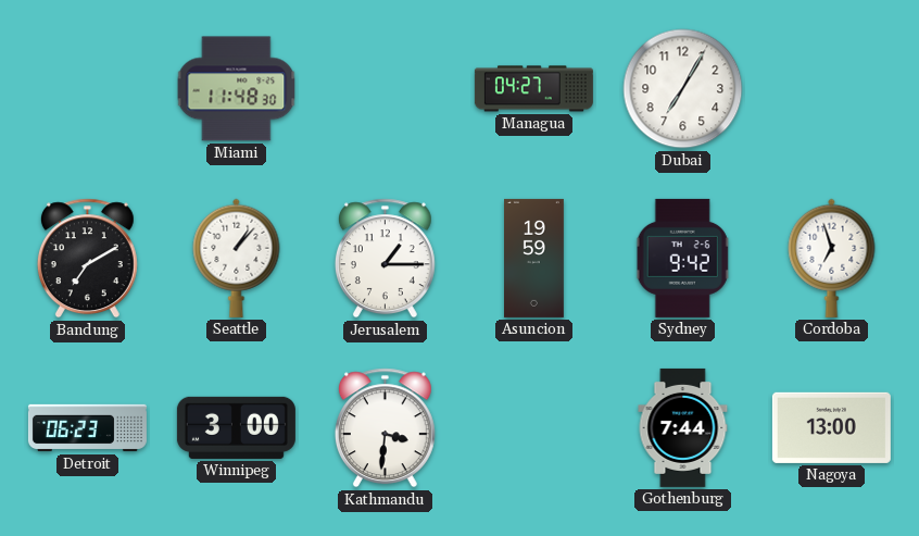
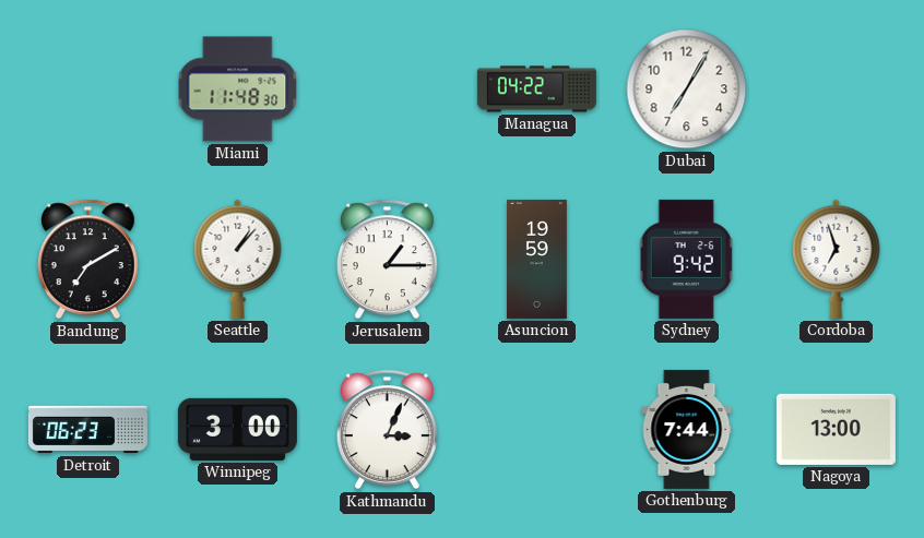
Managua: 04:27 -> 04:22 (536, 89)
Kathmandu: 3:31 -> 3:04 (387, 430)
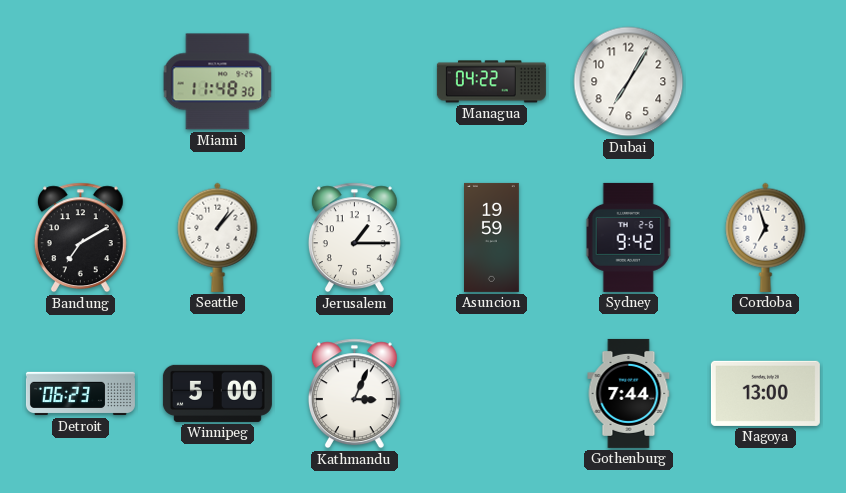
Winnipeg: 3:00 -> 5:00 (217, 393)
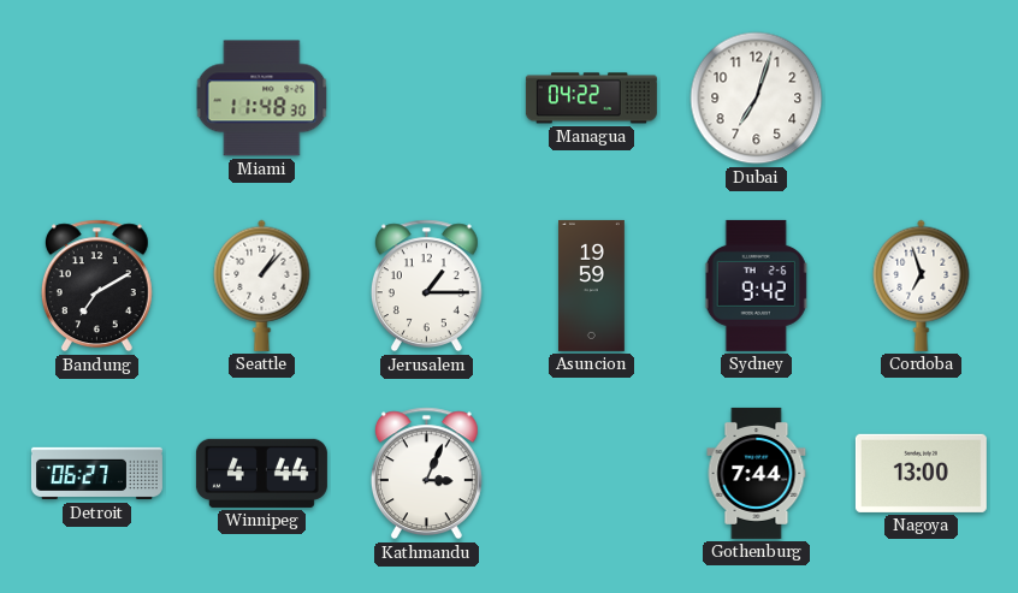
Dubai: 7:05 -> 7:03 (757, 99)
Detroit: 06:23 -> 06:27 (96, 474)
Winnipeg: 5:00 -> 4:44 (261, 473)
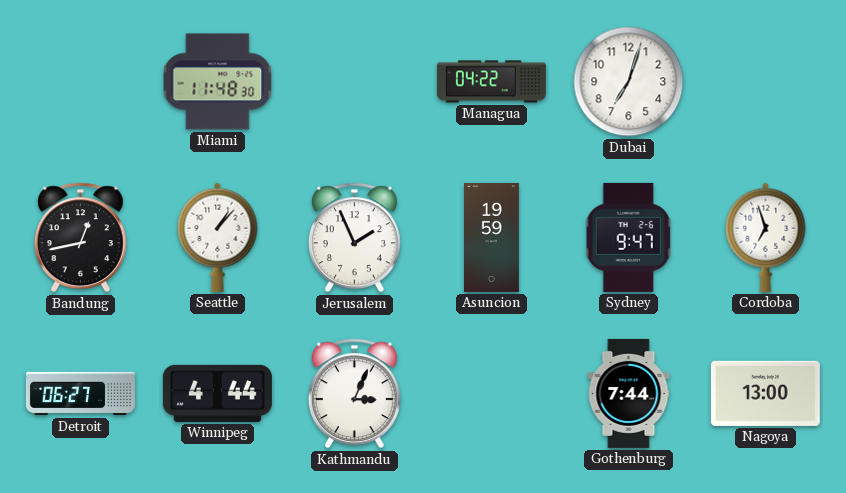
Bandung: 7:10 -> 12:43 (80, 238)
Jerusalem: 1:15 -> 1:56 (354, 238)
Sydney: 9:42 -> 9:47 (629, 237)
